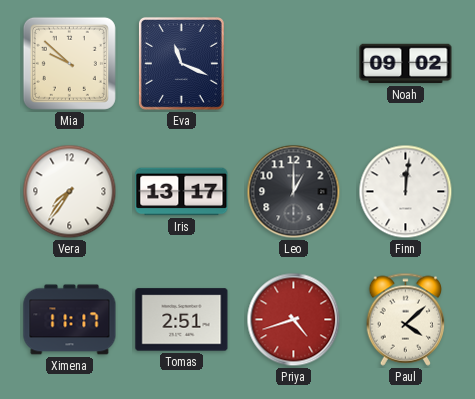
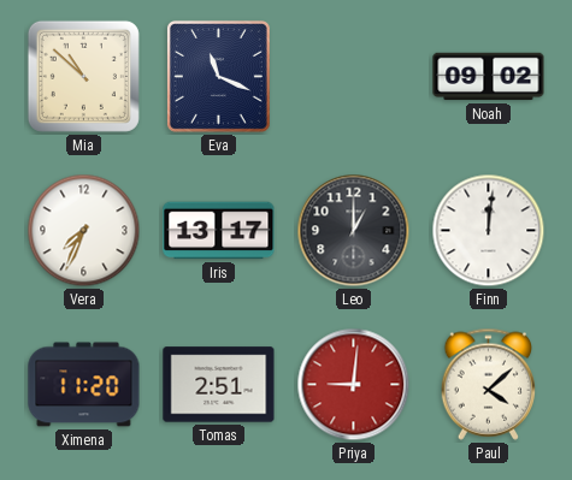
Mia: 9:52 -> 10:52 (83, 76)
Vera: 7:36 -> 7:34 (84, 231)
Ximena: 11:17 -> 11:20 (84, 385)
Priya: 4:42 -> 9:01 (354, 385)
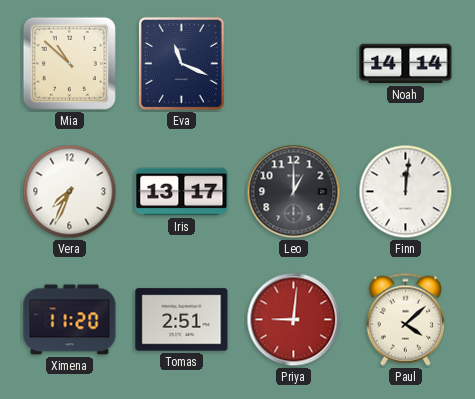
Noah: 09:02 -> 14:14 (406, 64)
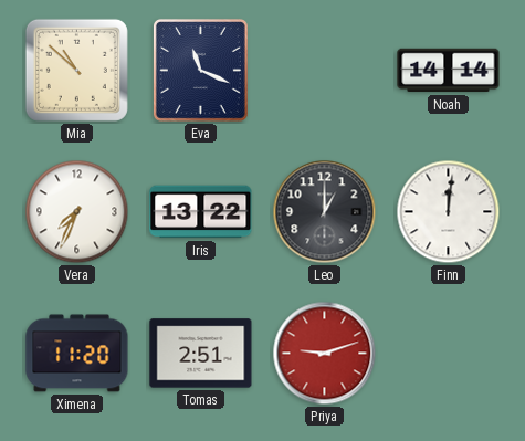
Iris: 13:17 -> 13:22 (201, 212)
Priya: 9:01 -> 9:12 (325, 354)
Paul: 4:08 -> none (406, 319)
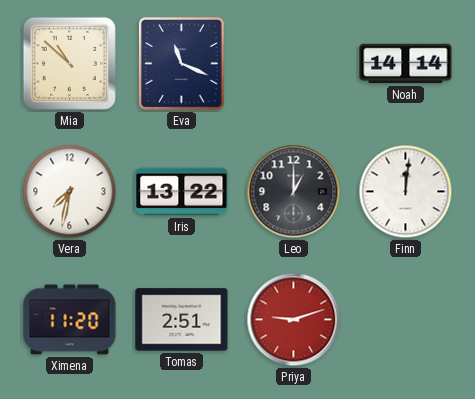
Vera: 7:34 -> 7:32 (70, 192)
